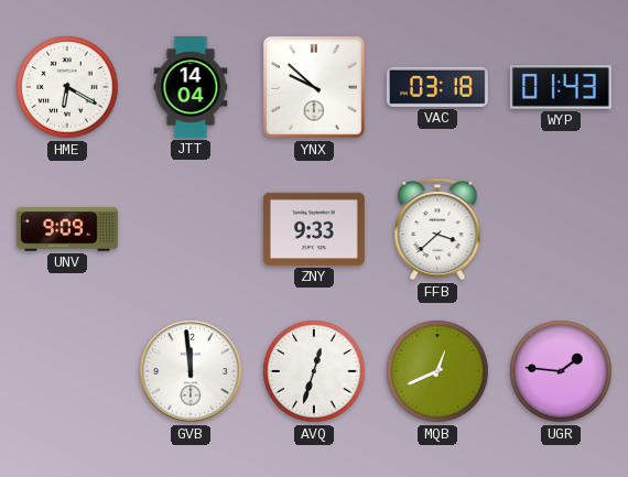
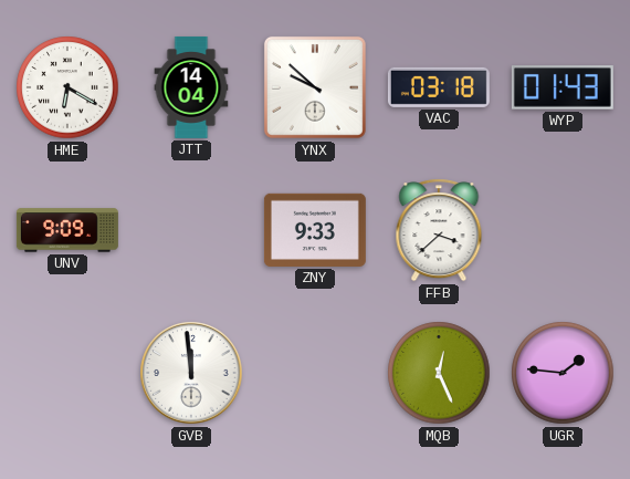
AVQ: 12:33 -> none (314, 371)
MQB: 12:41 -> 12:26 (439, 373)
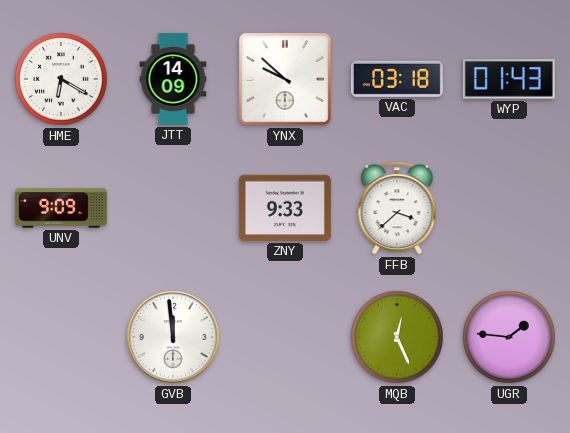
JTT: 14:04 -> 14:09 (173, 79)
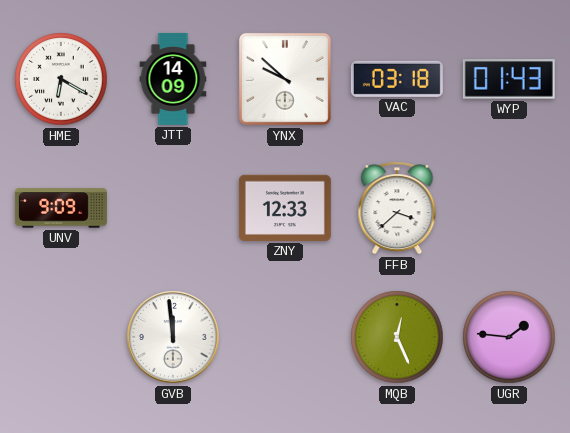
ZNY: 9:33 -> 12:33 (285, 208)
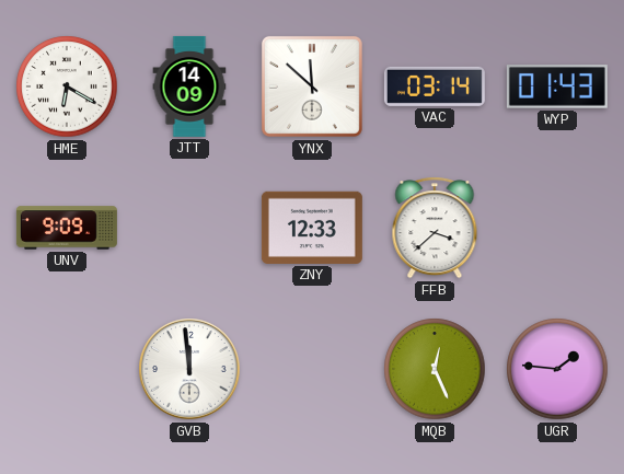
YNX: 9:52 -> 11:52 (312, 86)
VAC: 03:18 -> 03:14 (435, 86)
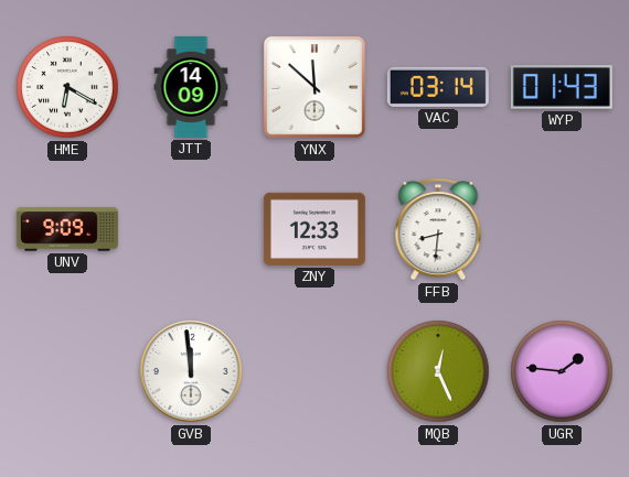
FFB: 3:38 -> 8:31 (438, 229)
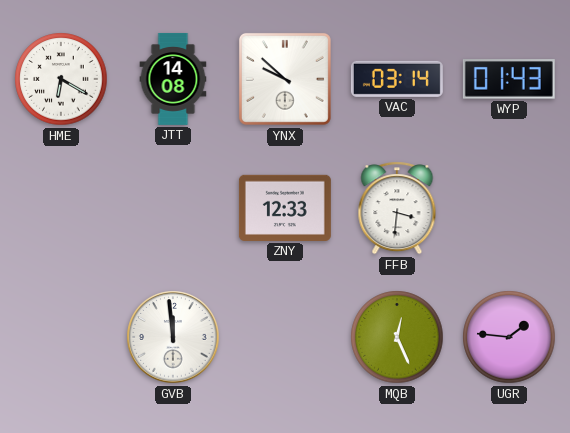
JTT: 14:09 -> 14:08 (173, 79)
YNX: 11:52 -> 9:52 (285, 79)
UNV: 9:09 -> none (67, 229)
FFB: 8:31 -> 3:31 (397, 208)
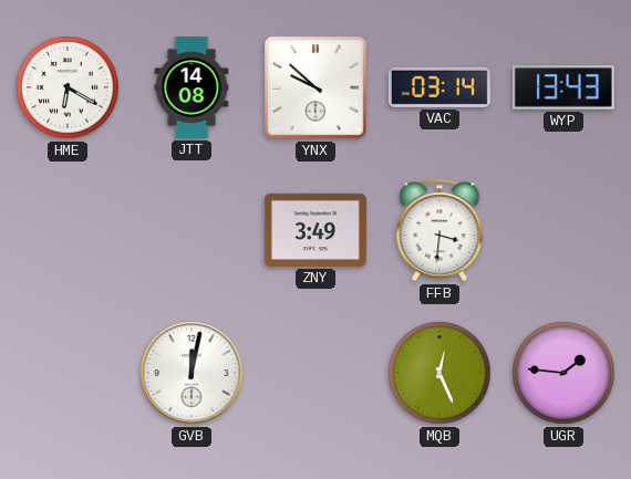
WYP: 01:43 -> 13:43 (563, 87)
ZNY: 12:33 -> 3:49 (316, 230)
GVB: 11:59 -> 12:02 (192, 373)
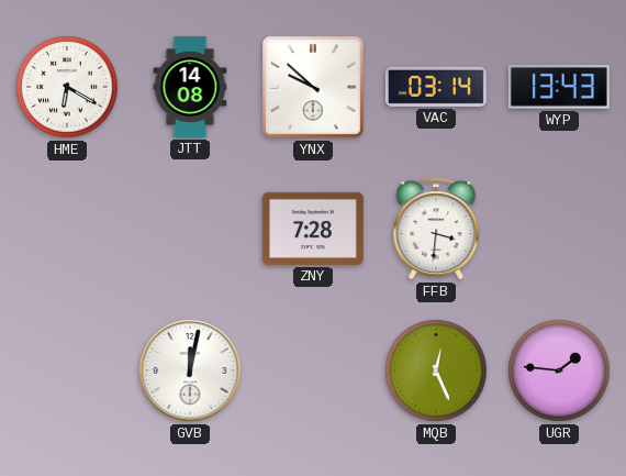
ZNY: 3:49 -> 7:28 (313, 229)
